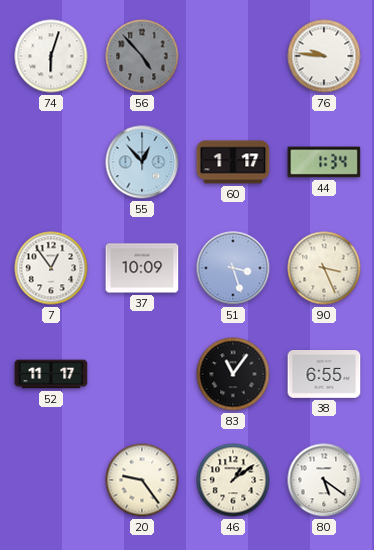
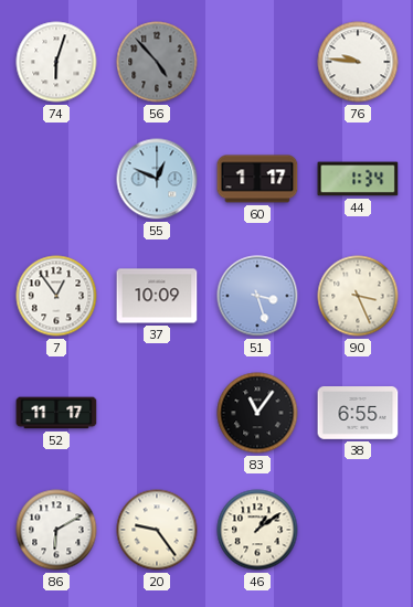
55: 12:53 -> 12:49 (157, 179)
86: none -> 6:10 (56, 530)
80: 5:21 -> none (324, 480)
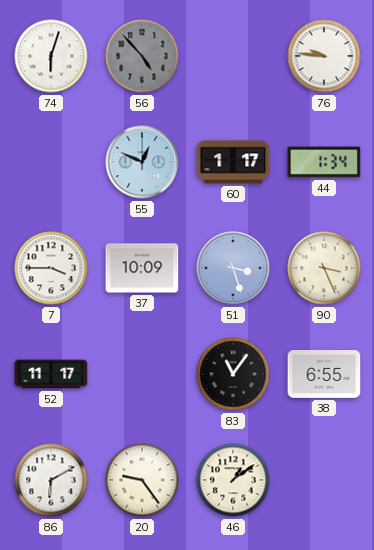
7: 12:54 -> 3:45 (51, 268)
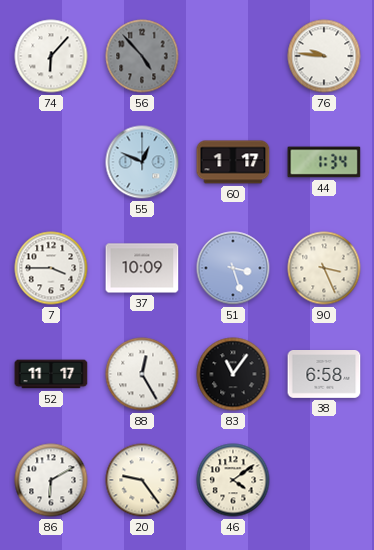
74: 6:03 -> 6:07 (51, 56)
88: none -> 12:25 (142, 374)
38: 6:55 -> 6:58 (324, 375)
46: 1:09 -> 4:09 (233, 480)
